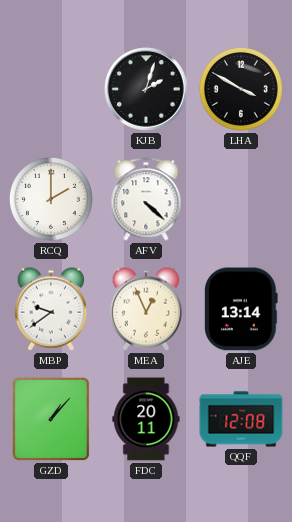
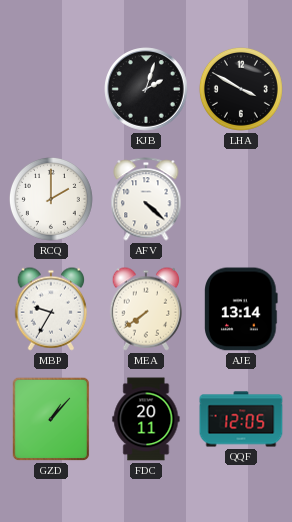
MBP: 9:39 -> 9:35 (50, 309)
MEA: 12:56 -> 7:39 (145, 309)
QQF: 12:08 -> 12:05 (241, 419)
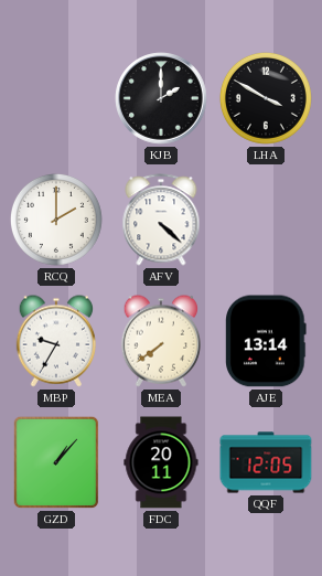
KJB: 2:03 -> 2:00 (161, 98)
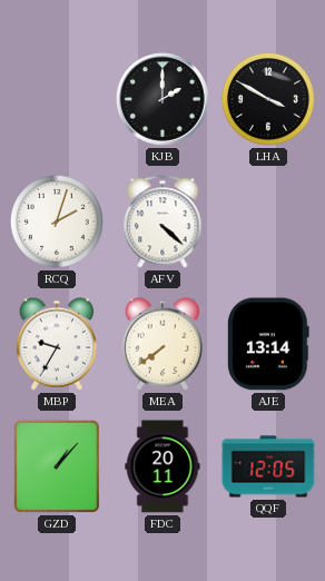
RCQ: 2:00 -> 2:03 (57, 221)
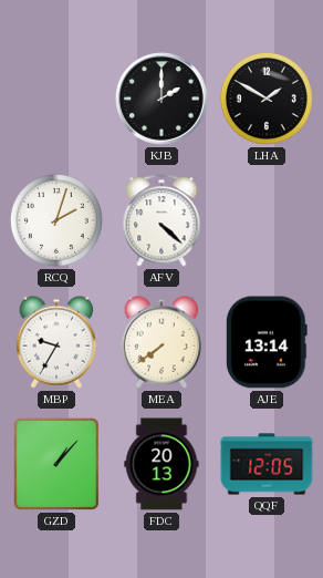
LHA: 3:50 -> 1:50 (267, 99)
FDC: 20:11 -> 20:13 (161, 464)
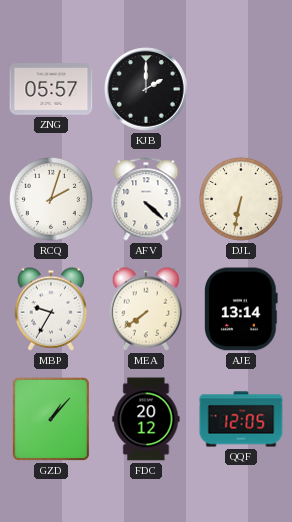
ZNG: none -> 05:57 (51, 89)
LHA: 1:50 -> none (267, 99)
DJL: none -> 6:32 (241, 199)
FDC: 20:13 -> 20:12 (146, 419)
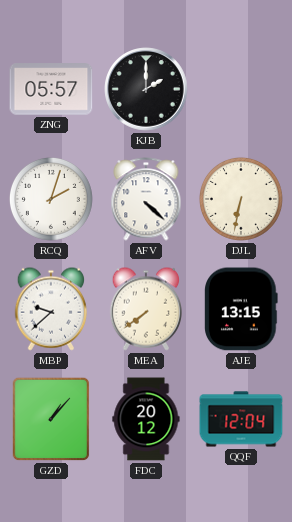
MBP: 9:35 -> 9:38 (50, 309)
AJE: 13:14 -> 13:15 (241, 309)
QQF: 12:05 -> 12:04 (241, 419)
